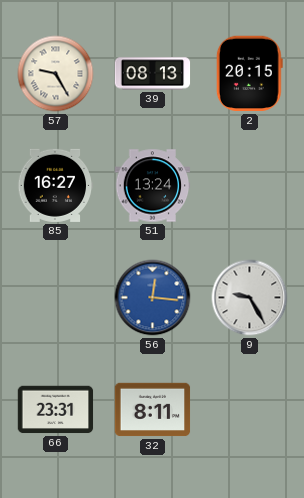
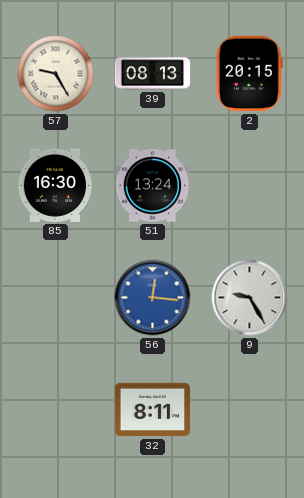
85: 16:27 -> 16:30 (56, 185)
66: 23:31 -> none (56, 410)
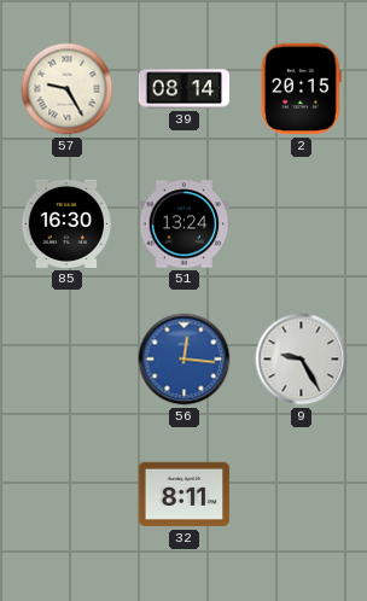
39: 08:13 -> 08:14 (185, 89)
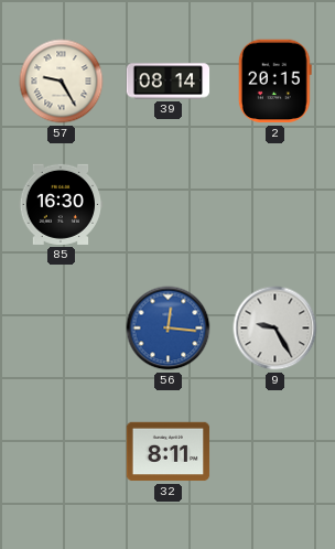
51: 13:24 -> none (185, 224)
